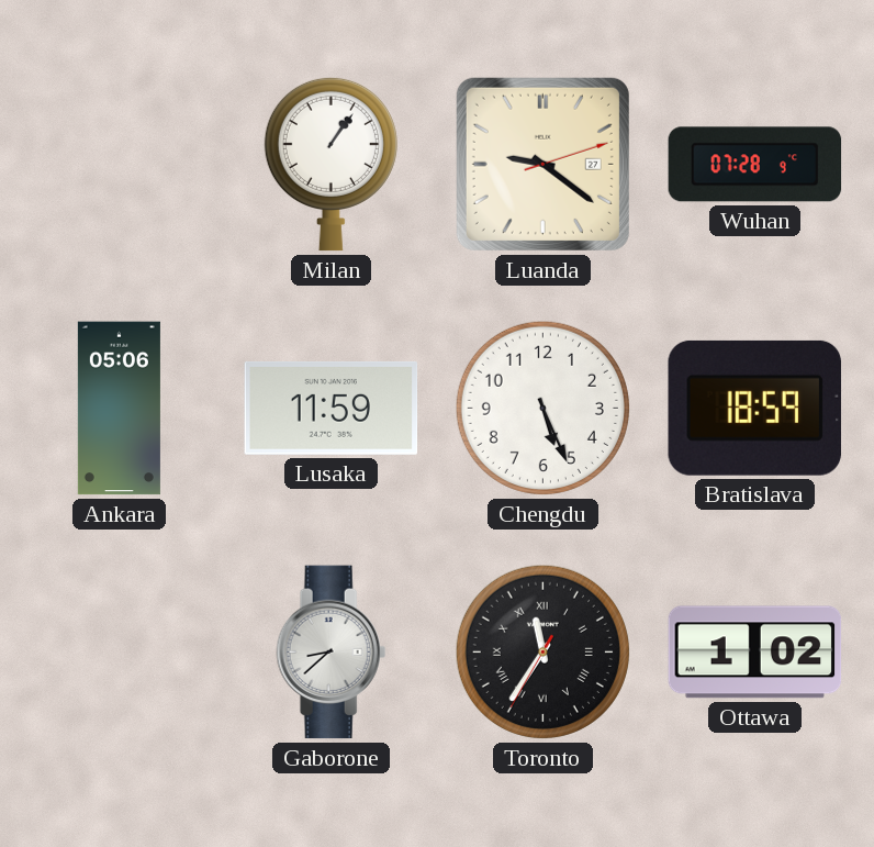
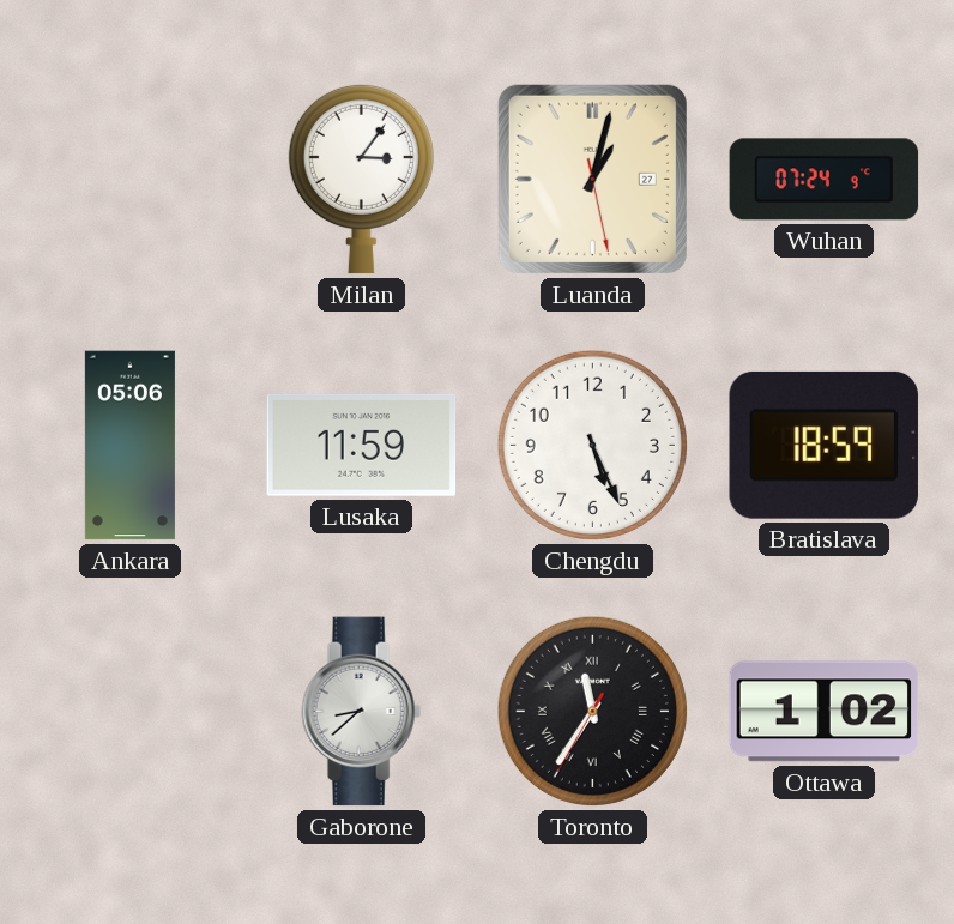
Milan: 1:06 -> 3:06 (361, 179)
Luanda: 9:21 -> 1:02 (592, 179)
Wuhan: 07:28 -> 07:24 (825, 180)
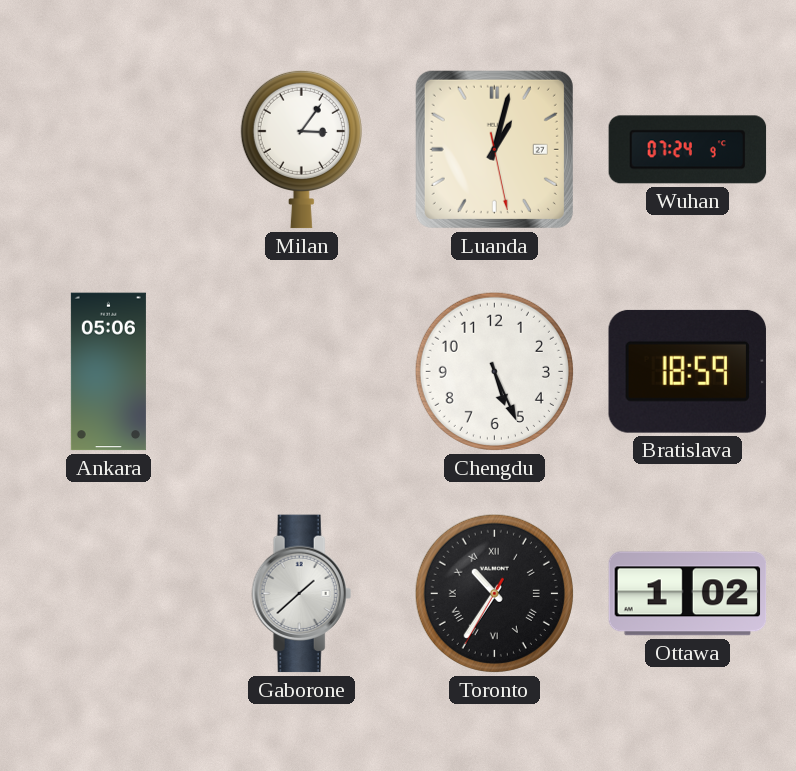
Lusaka: 11:59 -> none (362, 445)
Gaborone: 8:38 -> 1:38 (302, 594)
Toronto: 11:35 -> 10:35 (494, 593)
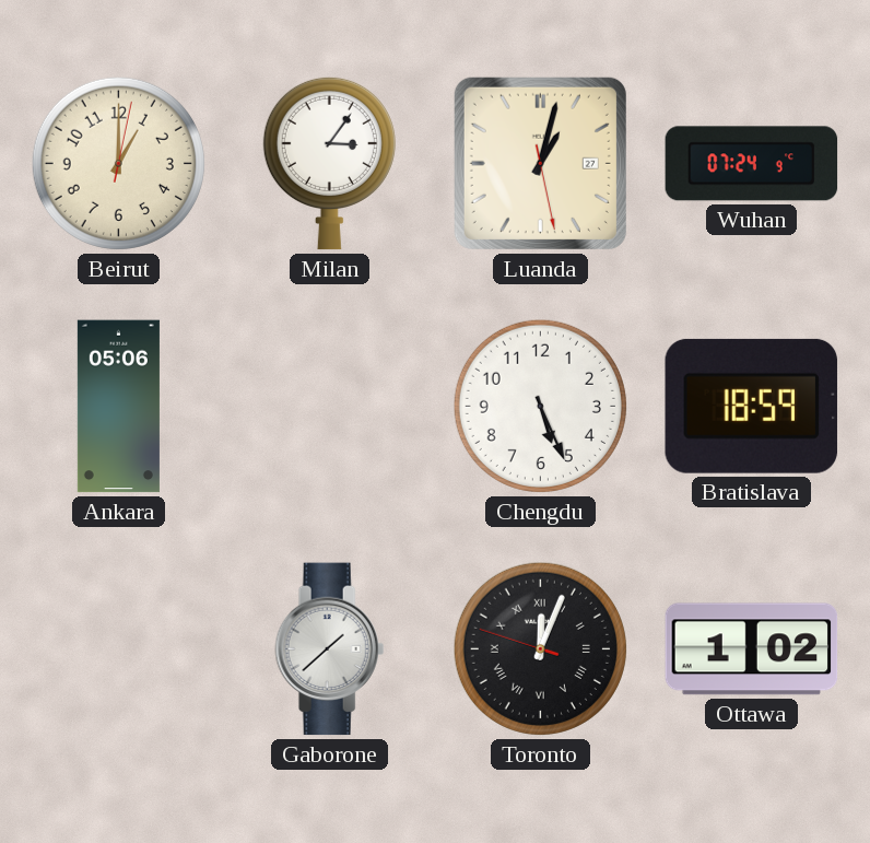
Beirut: none -> 1:00 (118, 163)
Toronto: 10:35 -> 12:03 (540, 648)
